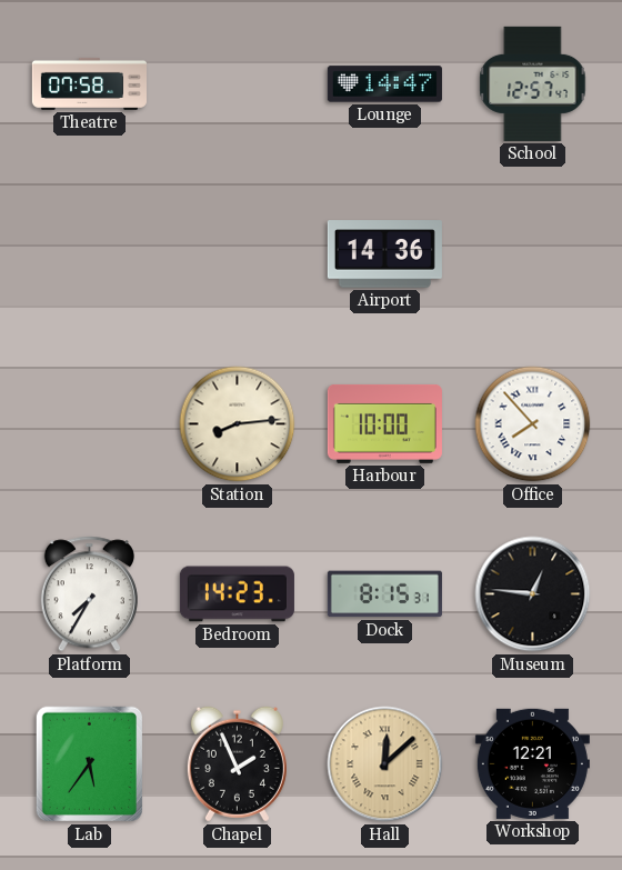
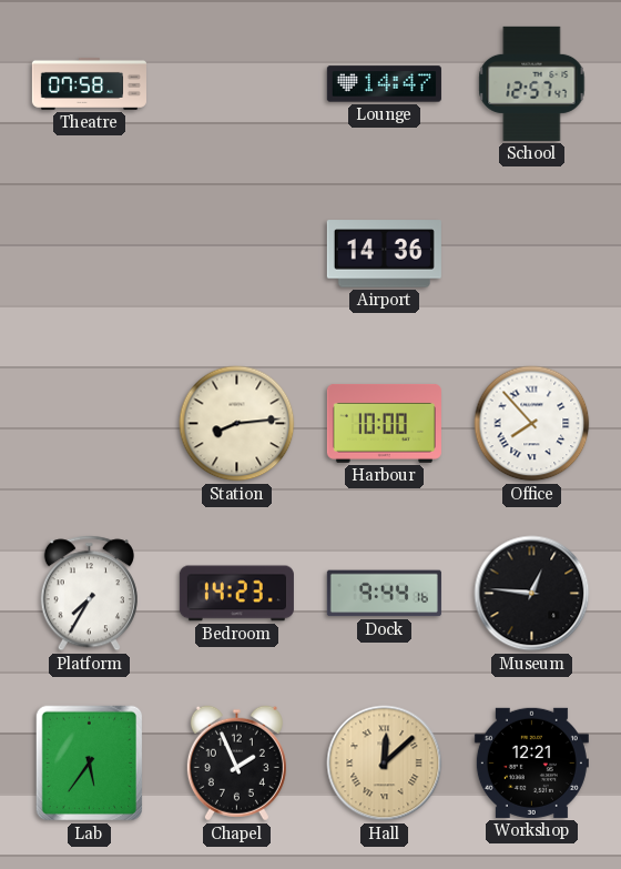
Dock: 8:15 -> 9:44 (384, 594)
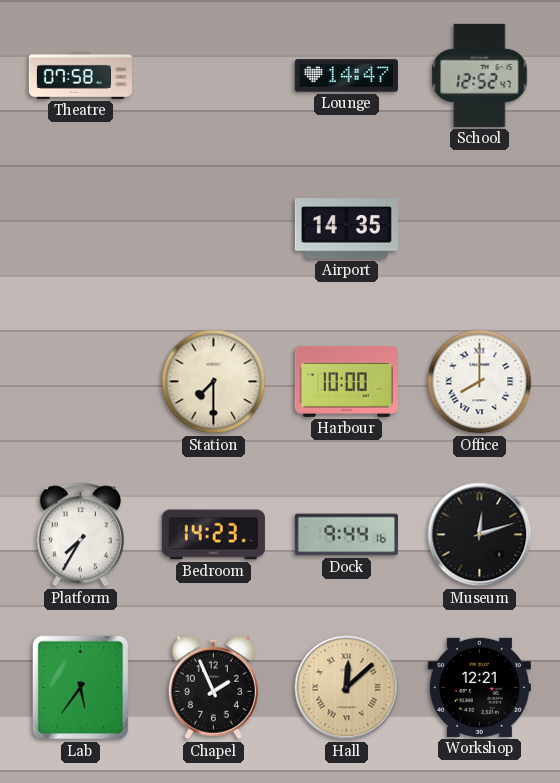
School: 12:57 -> 12:52 (480, 75)
Airport: 14:36 -> 14:35 (346, 229)
Station: 8:14 -> 7:30 (214, 382)
Office: 7:53 -> 8:00 (480, 382)
Museum: 12:46 -> 12:12 (480, 535)
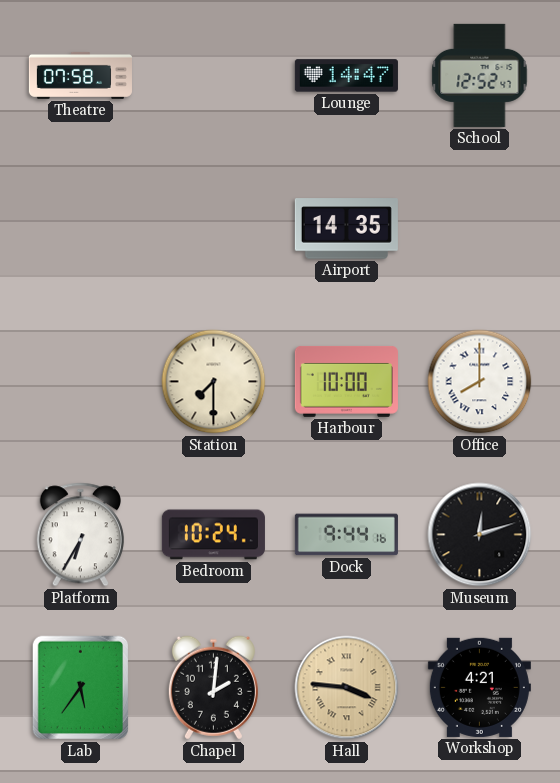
Platform: 7:35 -> 6:35 (80, 535)
Bedroom: 14:23 -> 10:24 (213, 535)
Chapel: 1:56 -> 2:01 (213, 688)
Hall: 12:08 -> 3:46 (347, 688)
Workshop: 12:21 -> 4:21 (479, 687)
